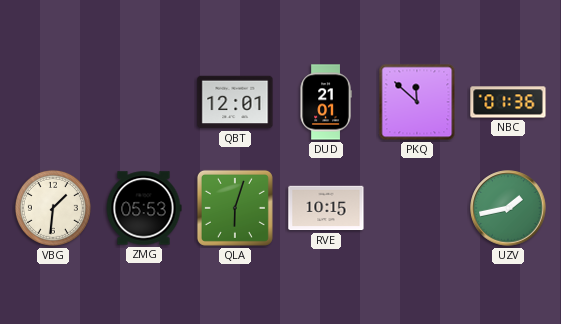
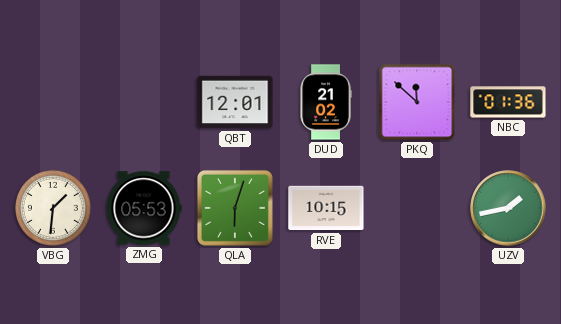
DUD: 21:01 -> 21:02 (326, 102)
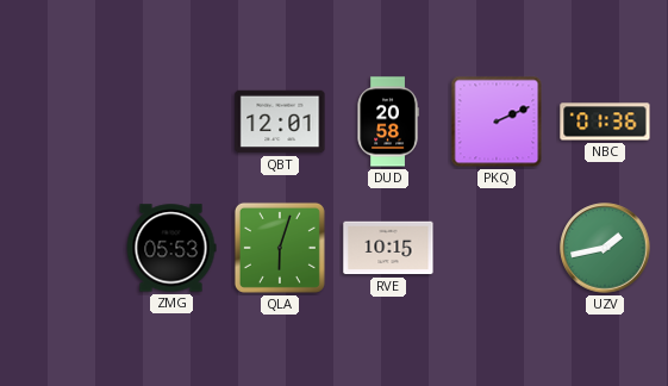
DUD: 21:02 -> 20:58 (388, 122)
PKQ: 11:52 -> 2:11 (497, 122)
VBG: 1:31 -> none (53, 208)
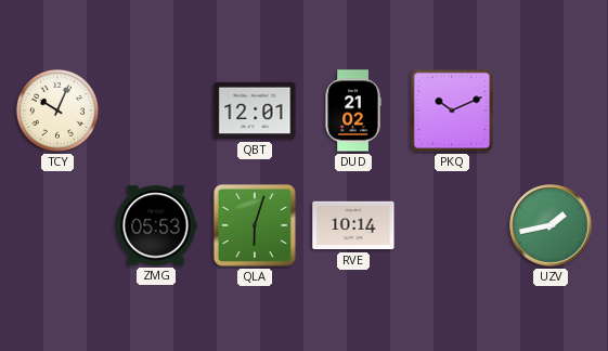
TCY: none -> 10:04 (57, 110)
DUD: 20:58 -> 21:02 (353, 110)
PKQ: 2:11 -> 10:11 (452, 110)
NBC: 01:36 -> none (605, 122)
RVE: 10:15 -> 10:14 (353, 225)
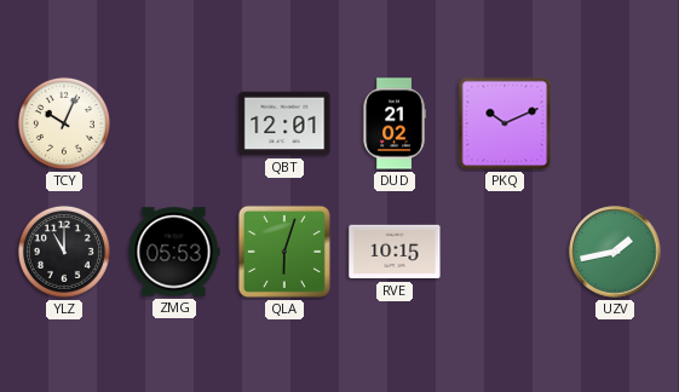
YLZ: none -> 11:00 (64, 252)
RVE: 10:14 -> 10:15 (395, 252)
